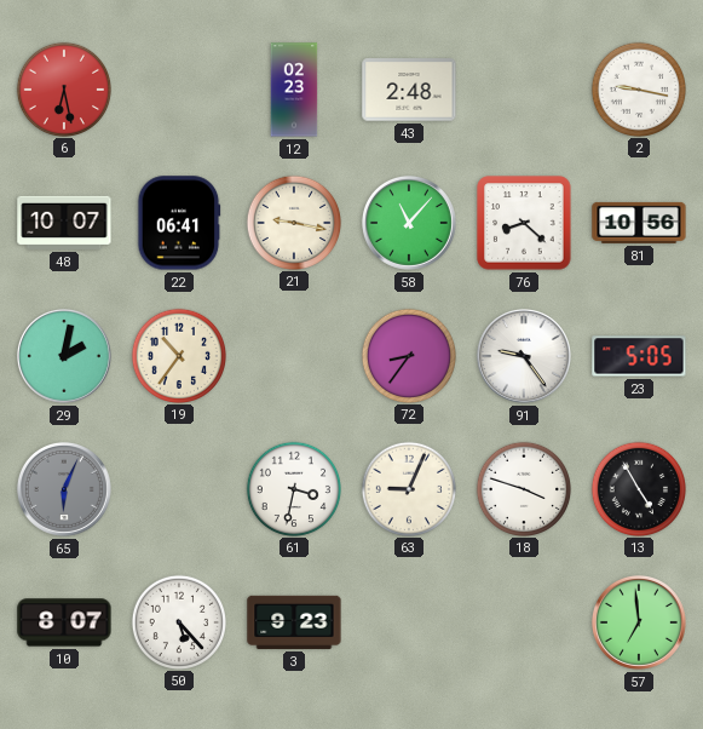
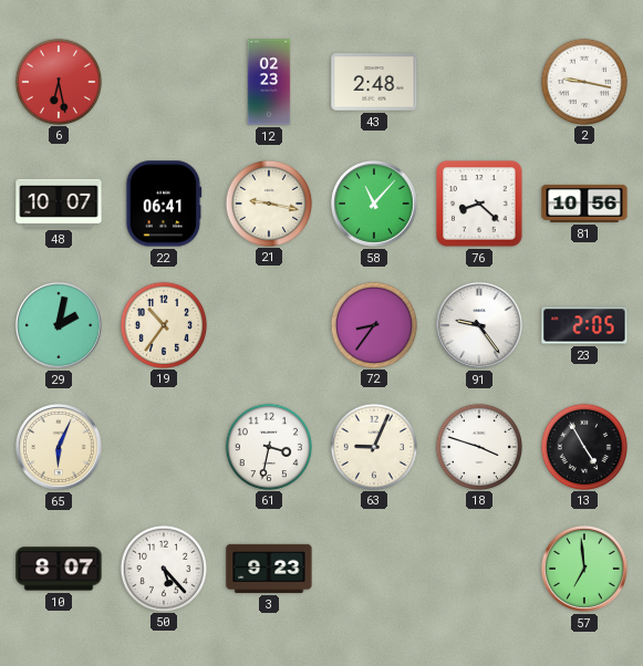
23: 5:05 -> 2:05 (584, 325)
65 dial: grey -> cream (59, 447)
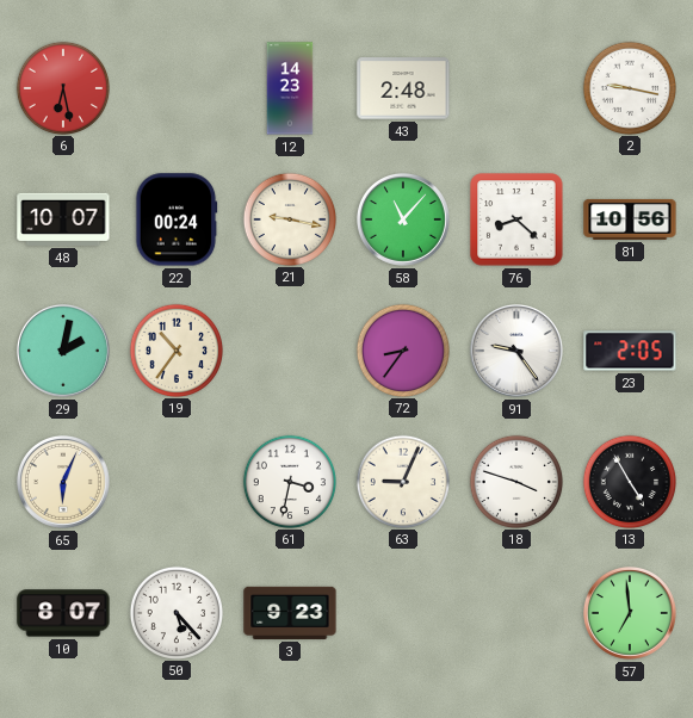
12: 02:23 -> 14:23 (290, 88)
22: 06:41 -> 00:24 (177, 219)
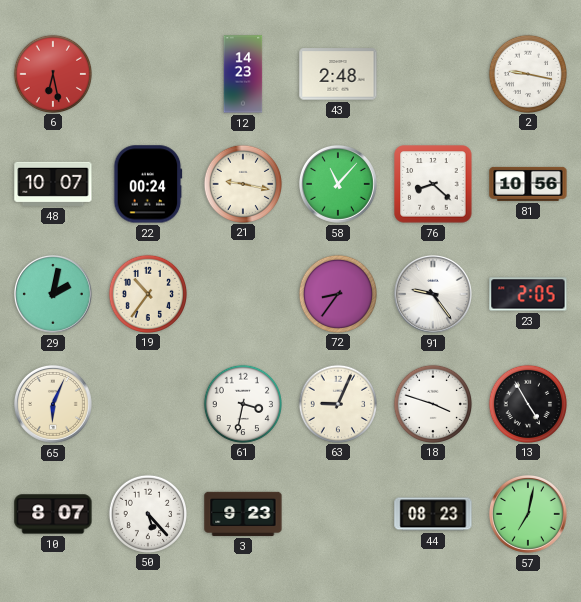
44: none -> 08:23 (433, 514)
57: 6:59 -> 7:02 (528, 514)
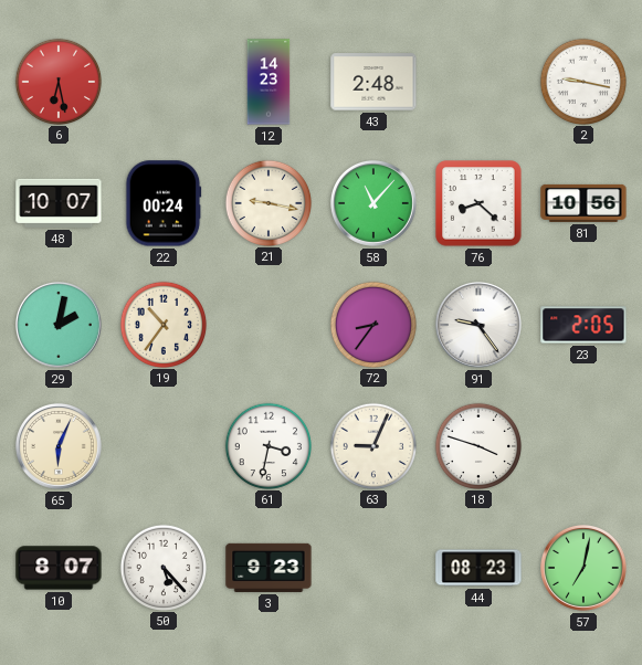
13: 4:55 -> none (527, 403)
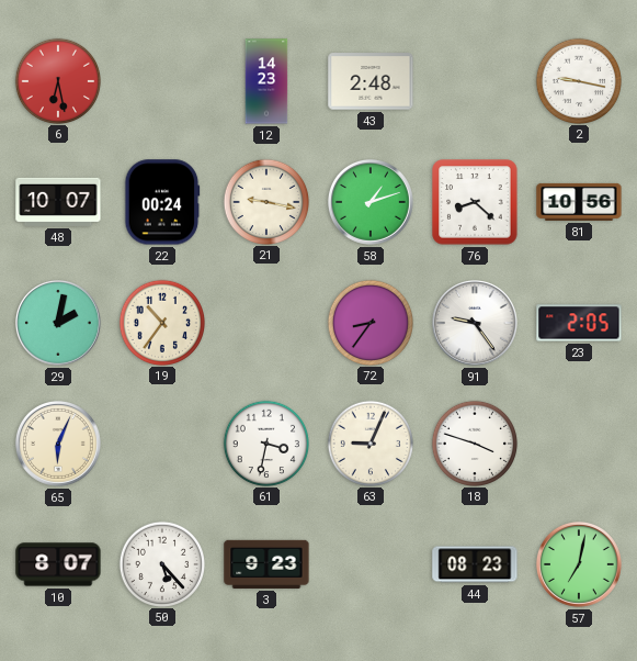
58: 11:07 -> 1:12 (371, 202)
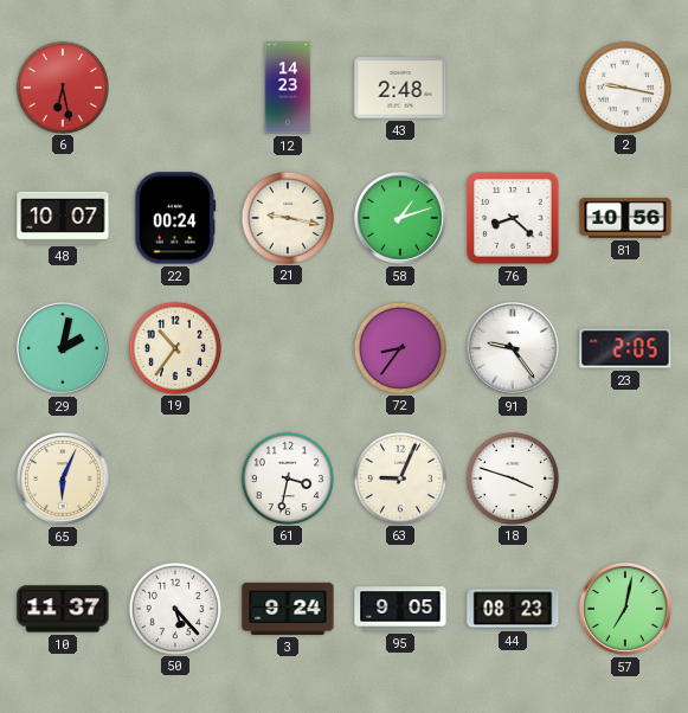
10: 8:07 -> 11:37 (63, 609)
3: 9:23 -> 9:24 (288, 609)
95: none -> 9:05 (400, 609)
